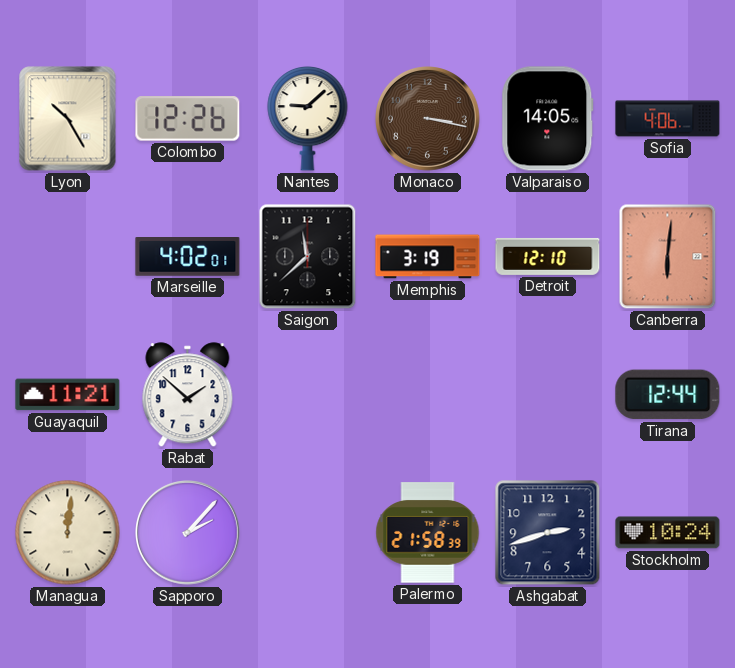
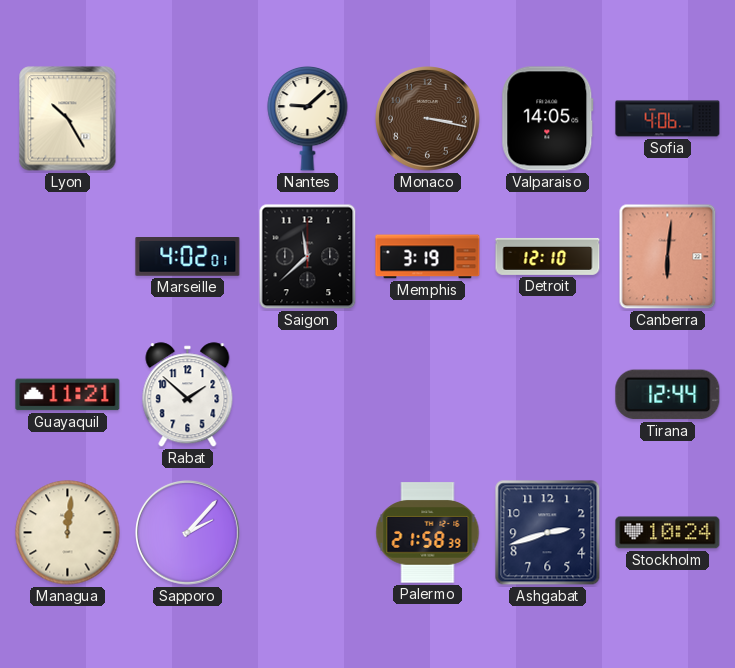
Colombo: 12:26 -> none (188, 119)
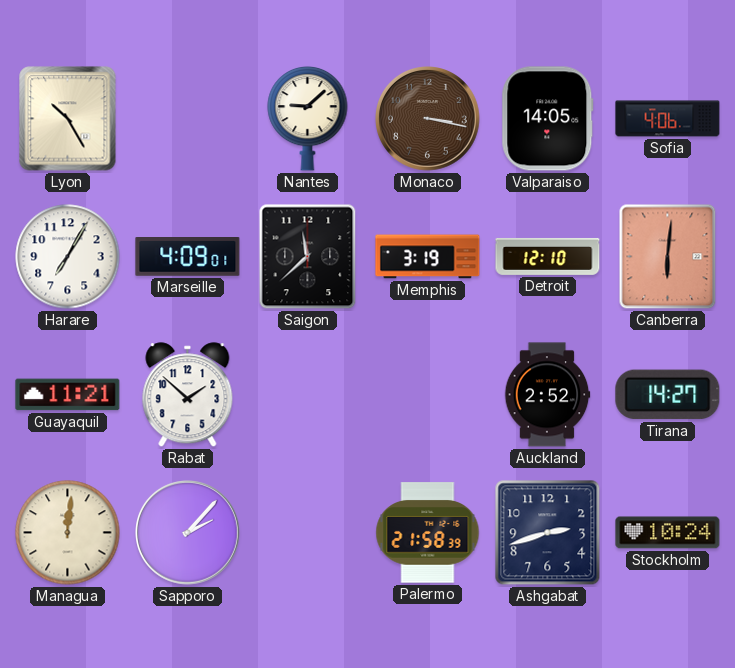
Harare: none -> 7:05 (68, 257)
Marseille: 4:02 -> 4:09 (188, 257)
Auckland: none -> 2:52 (547, 395)
Tirana: 12:44 -> 14:27 (668, 395)
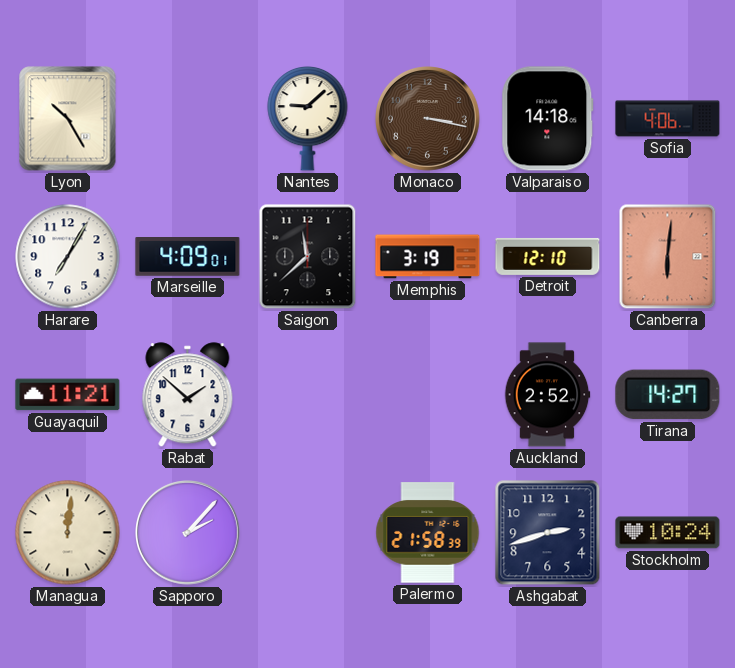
Valparaiso: 14:05 -> 14:18 (548, 119)
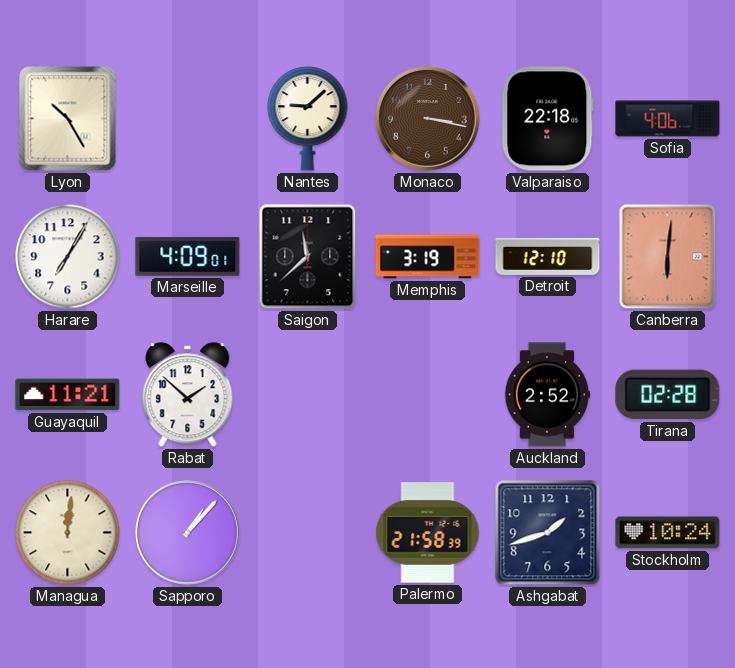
Valparaiso: 14:18 -> 22:18 (548, 119)
Tirana: 14:27 -> 02:28 (668, 395)
Sapporo: 2:07 -> 1:07 (188, 533)
Ashgabat: 2:42 -> 1:42 (548, 533)
